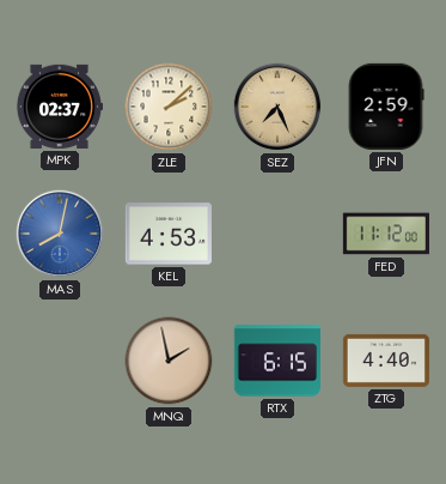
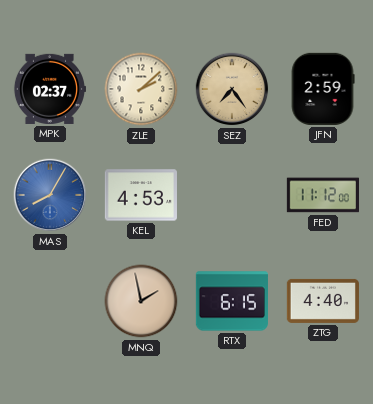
SEZ: 7:26 -> 7:24 (232, 89)
MAS: 8:02 -> 8:05 (50, 195)
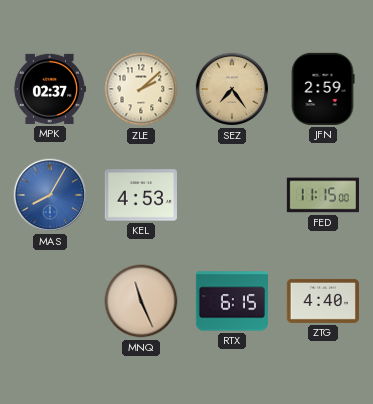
FED: 11:12 -> 11:15 (322, 195)
MNQ: 1:58 -> 11:26 (141, 301)
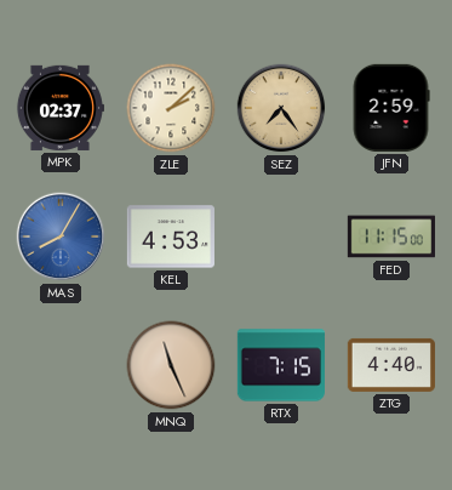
RTX: 6:15 -> 7:15 (280, 365)
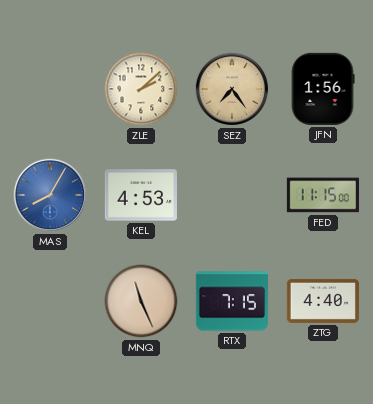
MPK: 02:37 -> none (59, 108)
JFN: 2:59 -> 1:56 (323, 89)
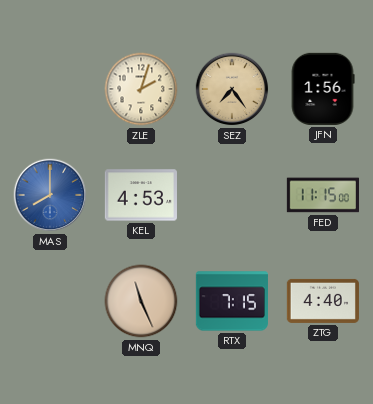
ZLE: 2:08 -> 2:03 (141, 89)
MAS: 8:05 -> 8:00 (50, 195)
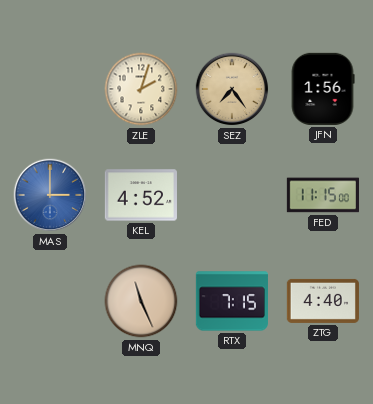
MAS: 8:00 -> 3:00 (50, 195)
KEL: 4:53 -> 4:52 (141, 195)
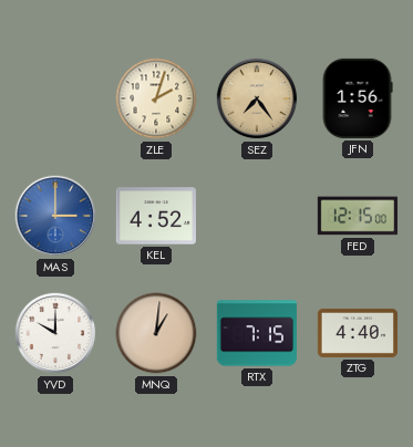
FED: 11:15 -> 12:15 (357, 216)
YVD: none -> 10:00 (55, 333)
MNQ: 11:26 -> 1:01 (156, 333)
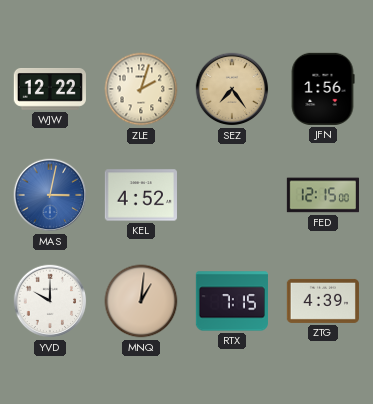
WJW: none -> 12:22 (50, 90)
MAS: 3:00 -> 3:02 (50, 195)
ZTG: 4:40 -> 4:39 (323, 301)
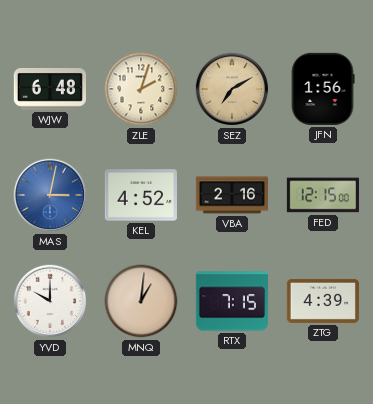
WJW: 12:22 -> 6:48 (50, 90)
SEZ: 7:24 -> 7:10 (232, 89)
VBA: none -> 2:16 (231, 195)
